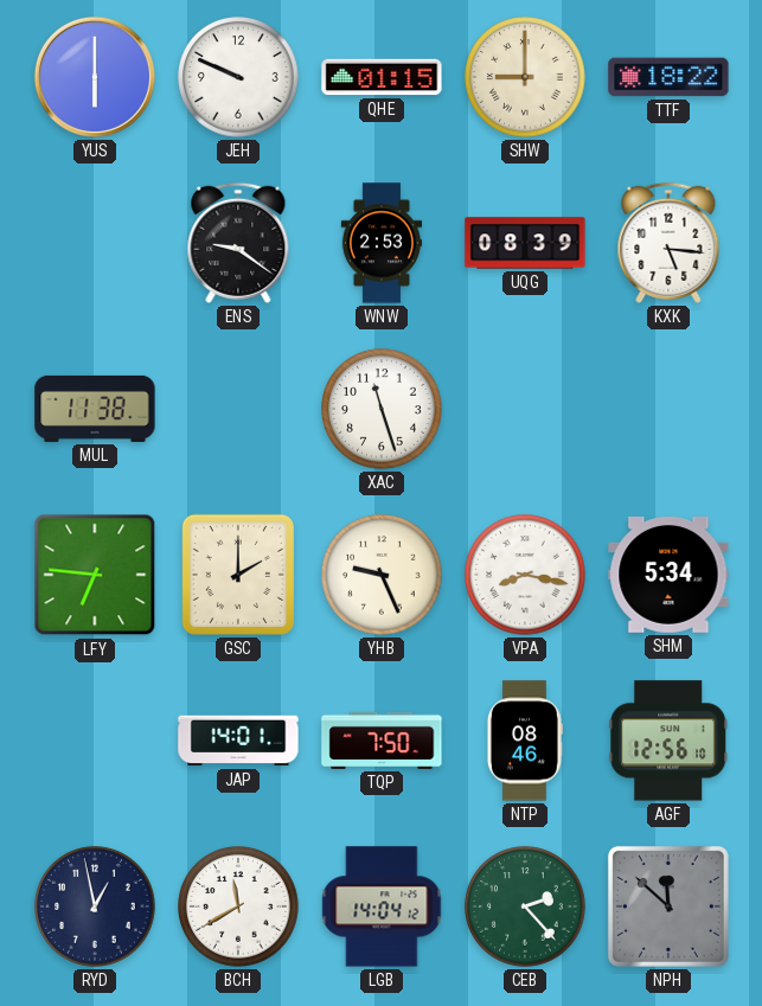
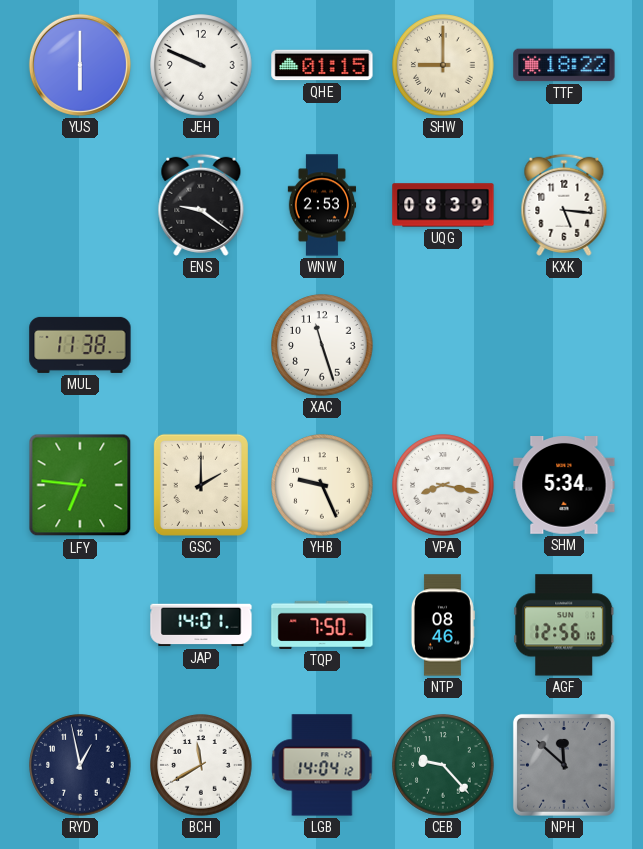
CEB: 2:23 -> 9:23 (443, 765)
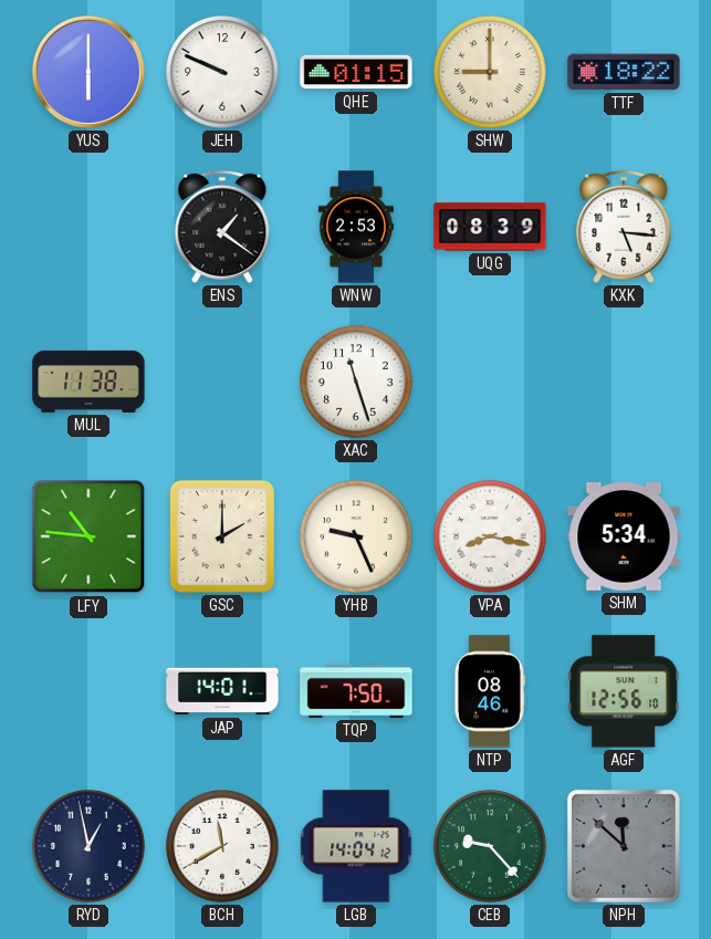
ENS: 9:21 -> 1:21 (222, 227)
LFY: 6:46 -> 10:46 (88, 536)
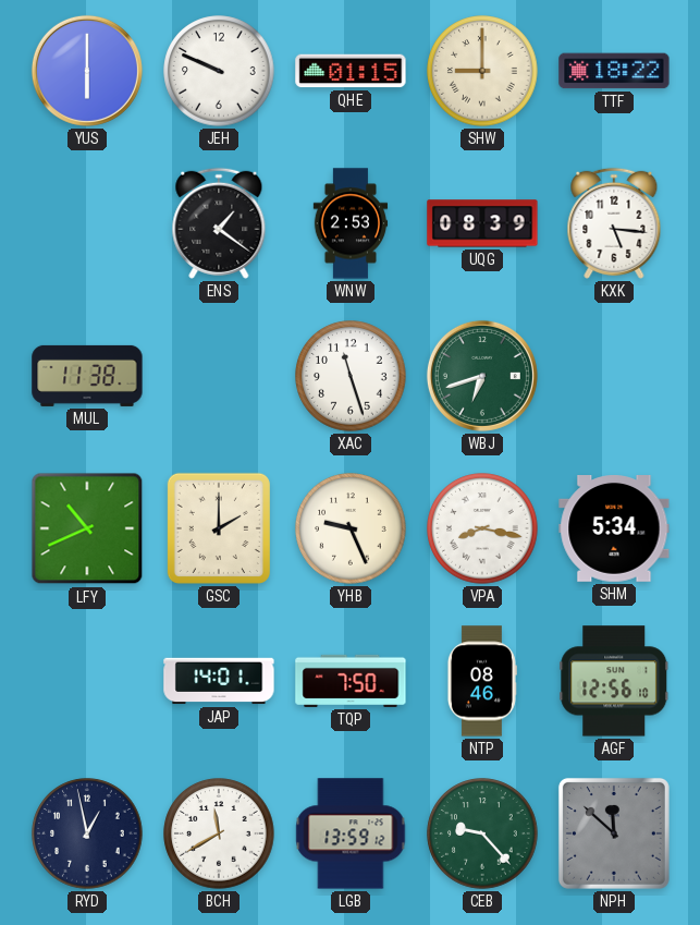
WBJ: none -> 6:42 (482, 376)
LFY: 10:46 -> 10:41 (87, 528)
LGB: 14:04 -> 13:59 (351, 833)
